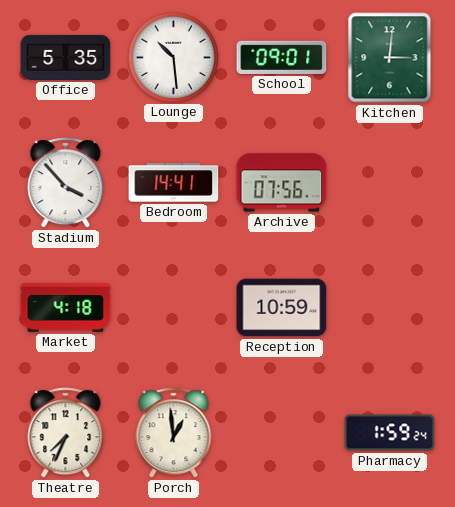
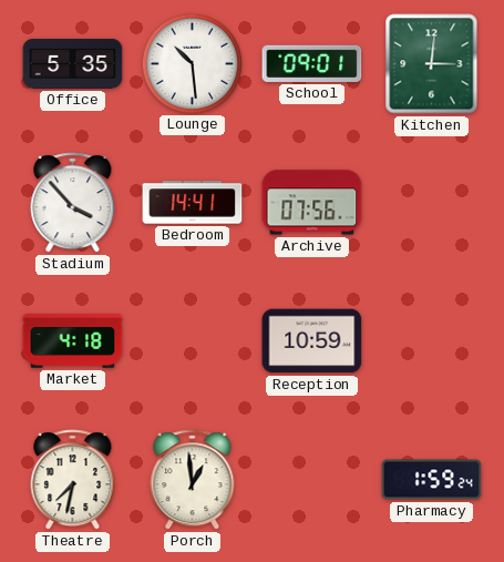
Theatre: 7:34 -> 7:32 (73, 480)
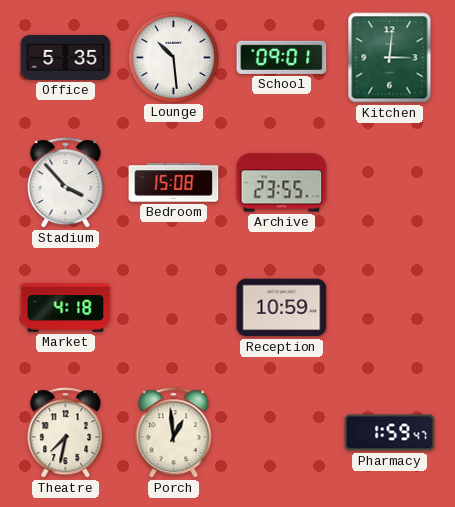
Bedroom: 14:41 -> 15:08 (174, 183)
Archive: 07:56 -> 23:55 (282, 183)
Pharmacy: 1:59:24 -> 1:59:47 (390, 433)
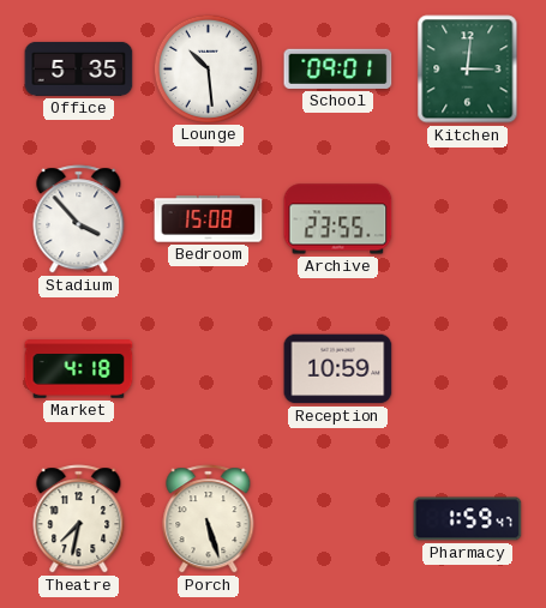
Porch: 12:59 -> 5:27 (209, 519)
